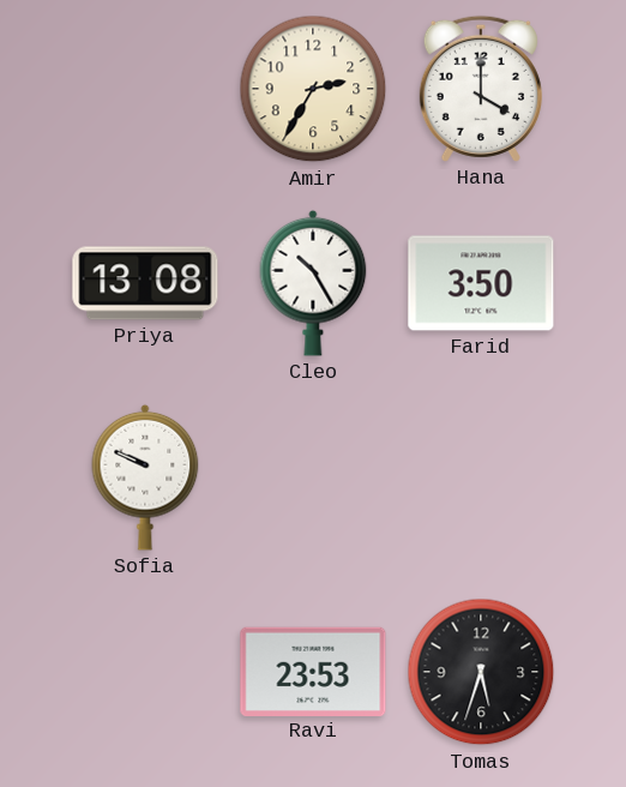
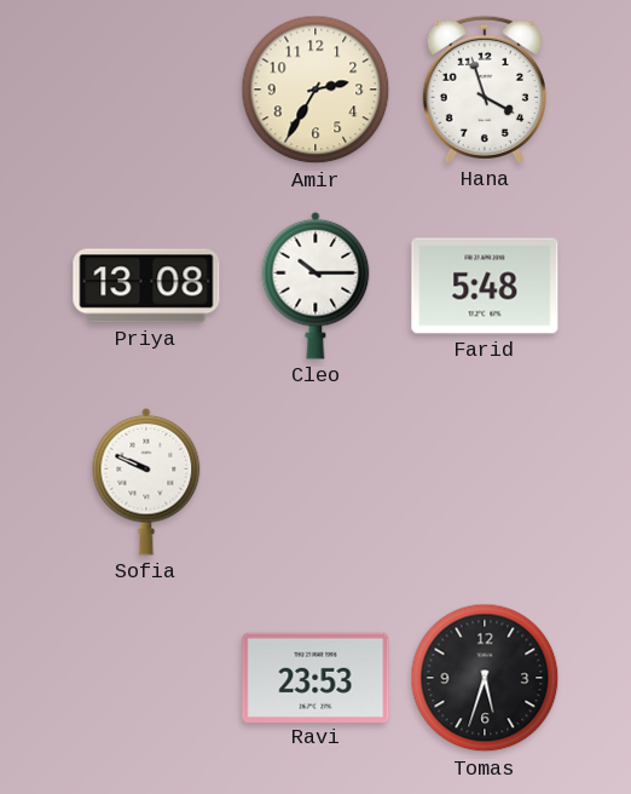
Hana: 4:00 -> 3:57 (485, 90)
Cleo: 10:25 -> 10:15 (315, 286)
Farid: 3:50 -> 5:48 (485, 286)
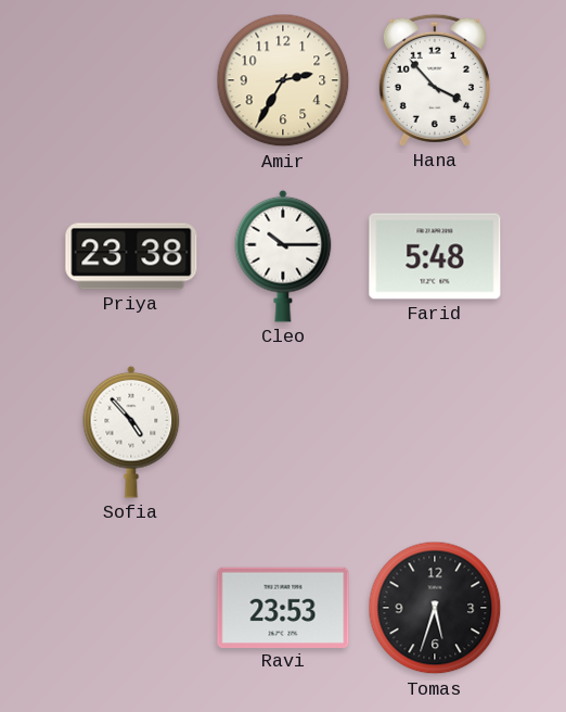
Hana: 3:57 -> 3:53 (435, 80)
Priya: 13:08 -> 23:38 (131, 256)
Sofia: 9:49 -> 4:53 (131, 432)
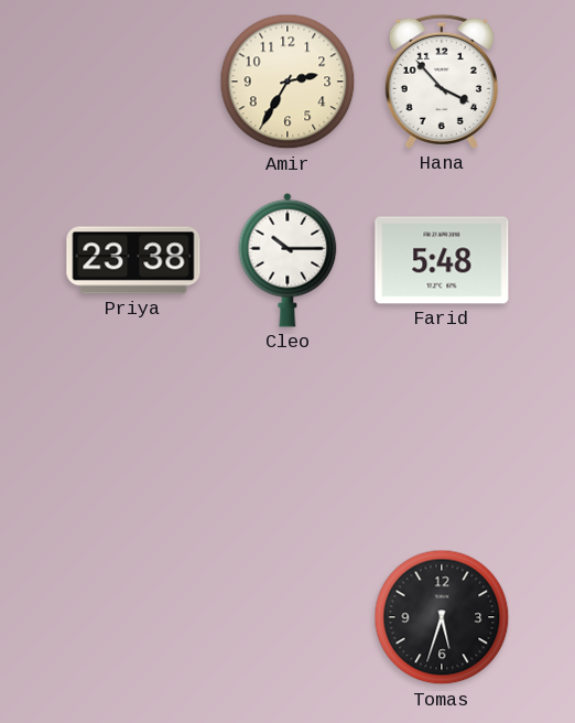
Sofia: 4:53 -> none (131, 432)
Ravi: 23:53 -> none (283, 607)
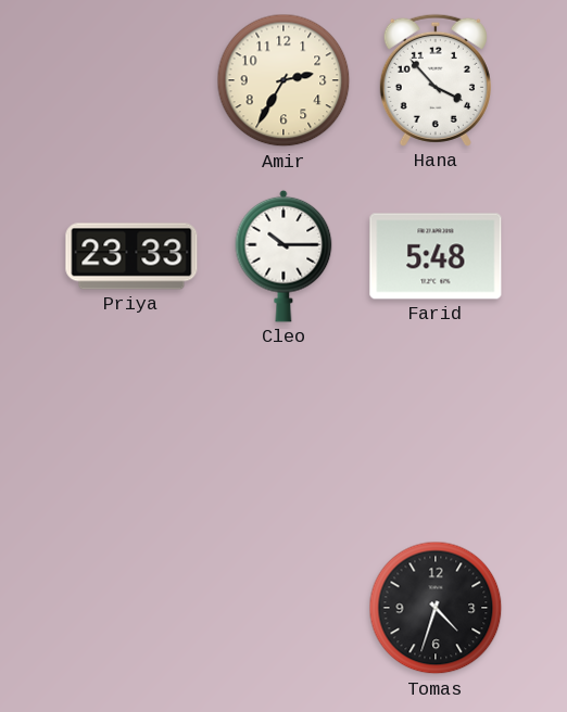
Priya: 23:38 -> 23:33 (131, 256)
Tomas: 5:33 -> 4:33 (436, 608)
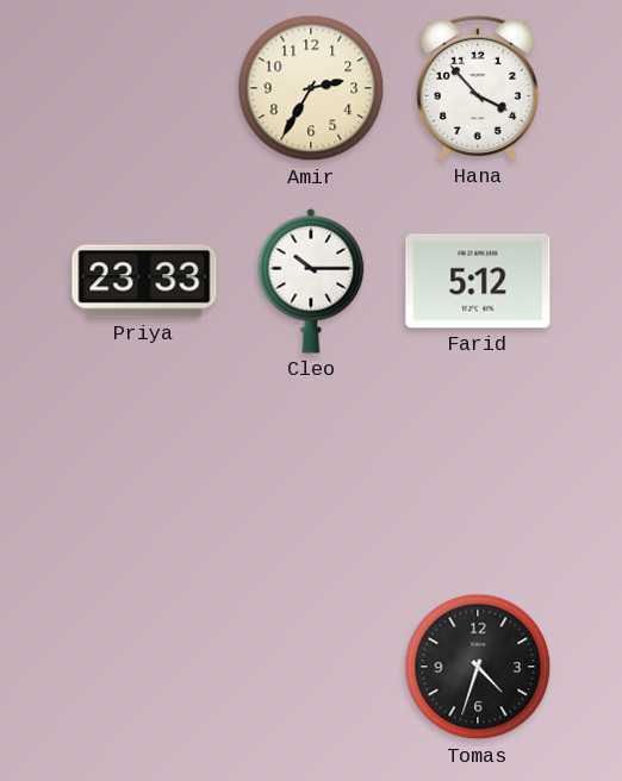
Farid: 5:48 -> 5:12 (478, 281)
